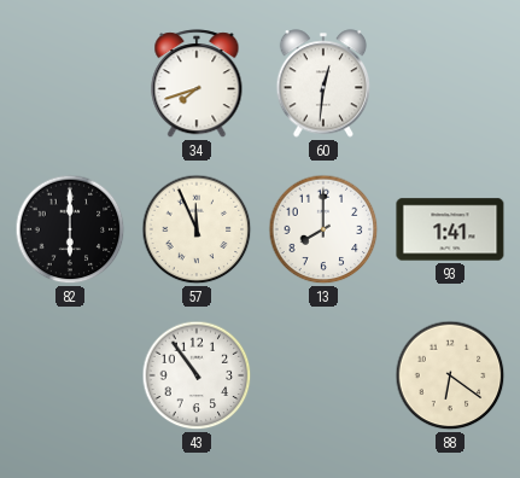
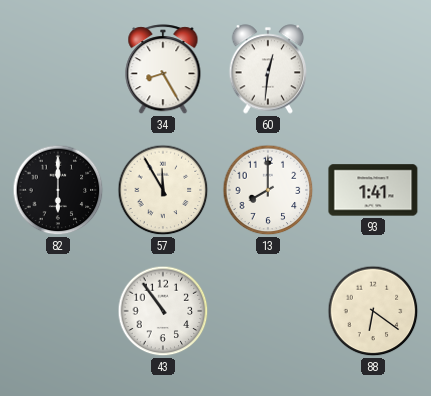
34: 7:42 -> 8:25 (163, 70)
57: 11:56 -> 11:55 (163, 190)
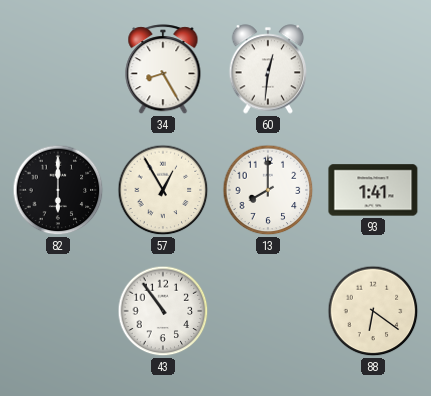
57: 11:55 -> 12:55 (163, 190)
